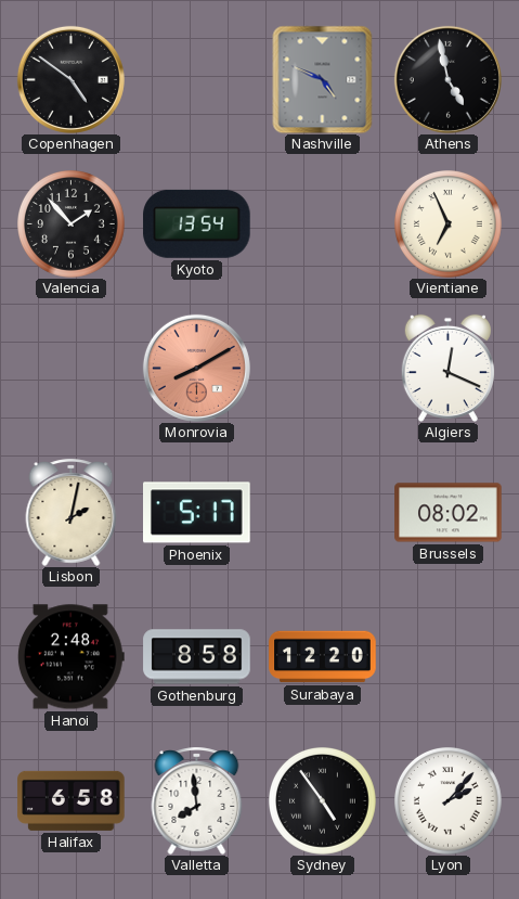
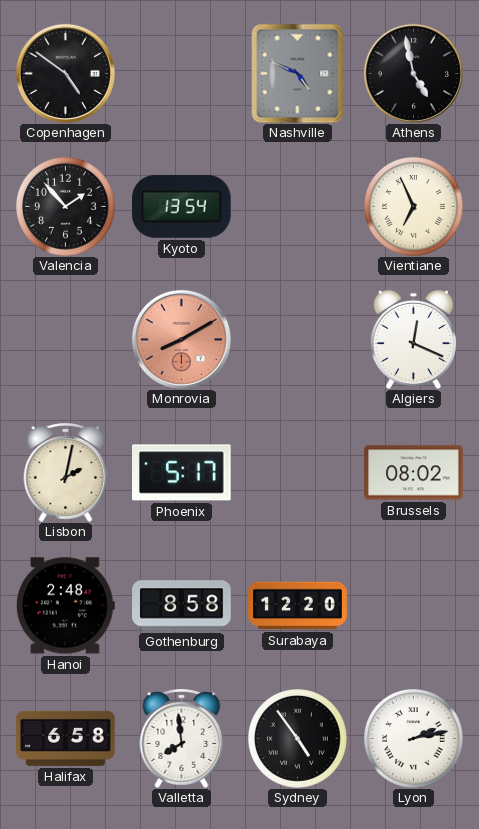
Lyon: 2:07 -> 2:13 (414, 739)
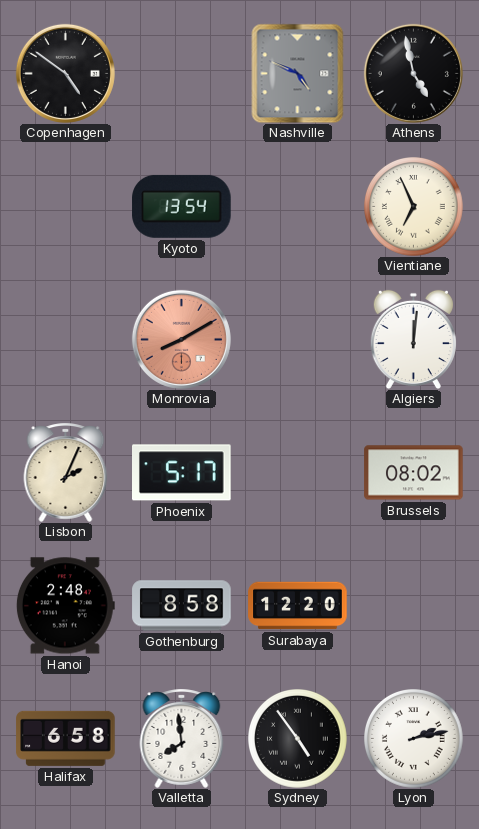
Valencia: 1:53 -> none (66, 207)
Algiers: 12:19 -> 12:01 (413, 339)
Lisbon: 2:02 -> 2:04 (66, 472)
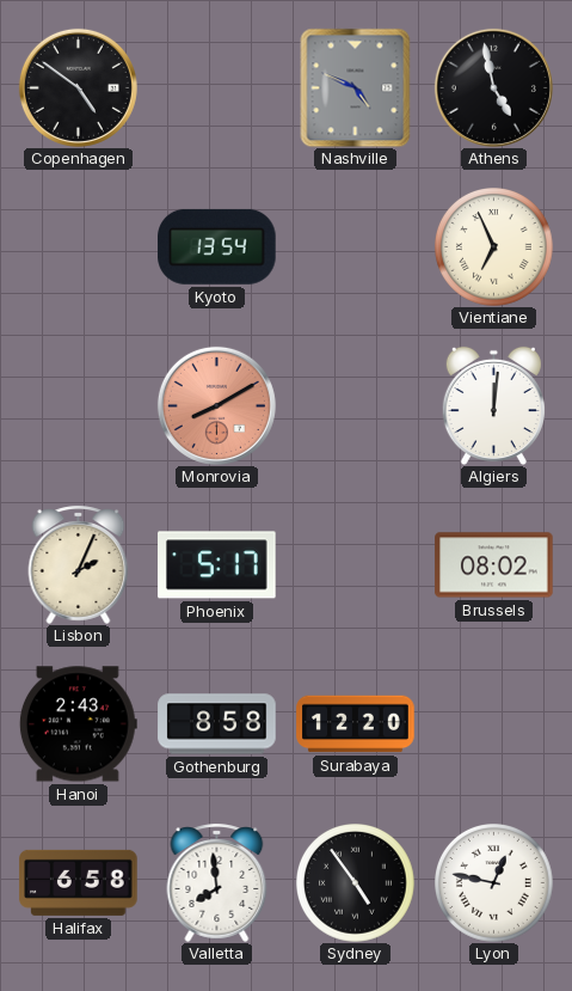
Hanoi: 2:48 -> 2:43 (78, 724)
Lyon: 2:13 -> 12:47 (494, 883)
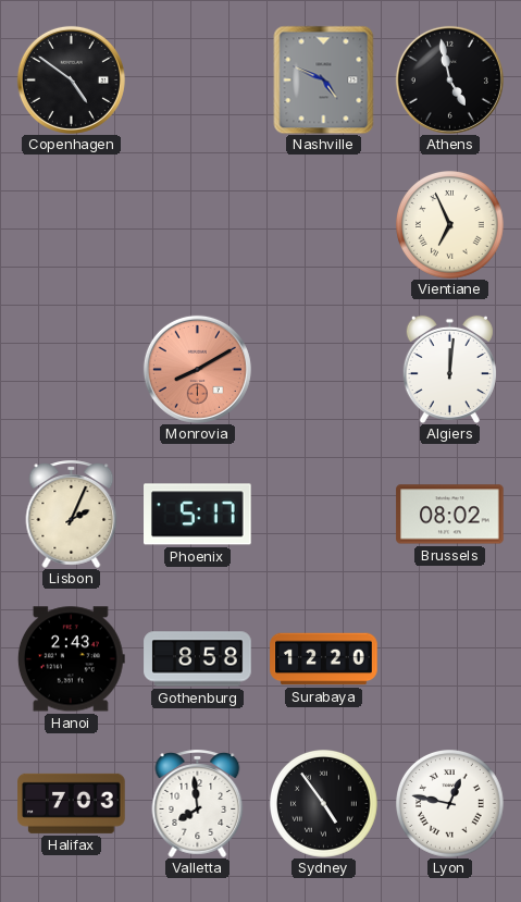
Kyoto: 13:54 -> none (217, 246)
Halifax: 6:58 -> 7:03 (72, 803)
